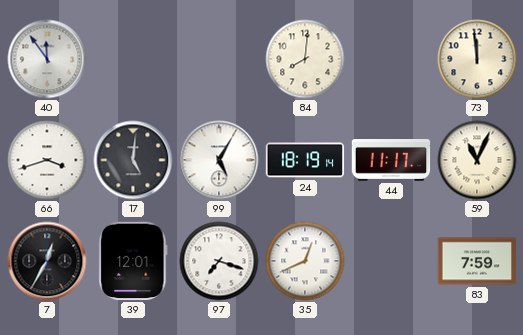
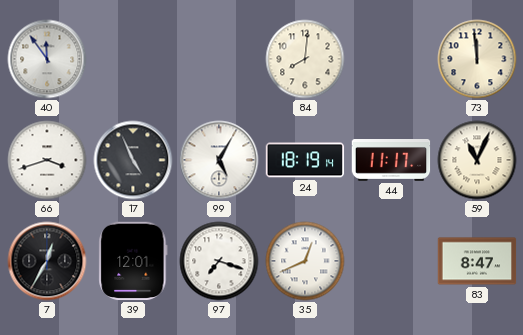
17: 5:01 -> 4:56 (133, 160)
83: 7:59 -> 8:47 (477, 261)
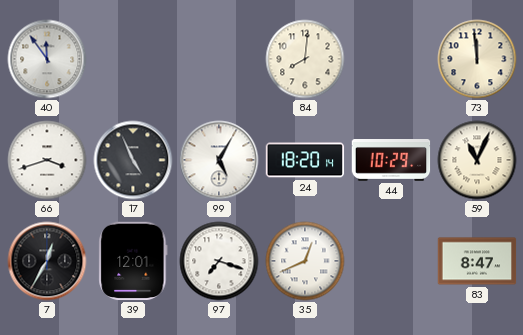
24: 18:19 -> 18:20 (305, 160)
44: 11:17 -> 10:29 (391, 161)
